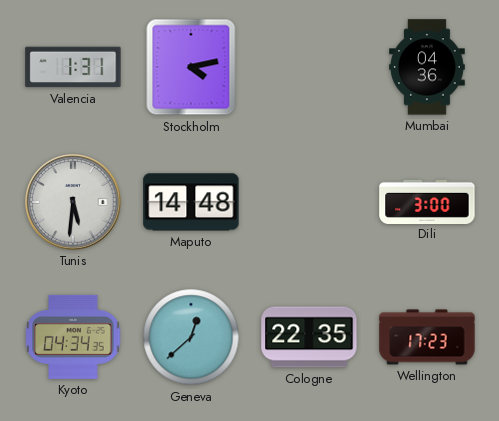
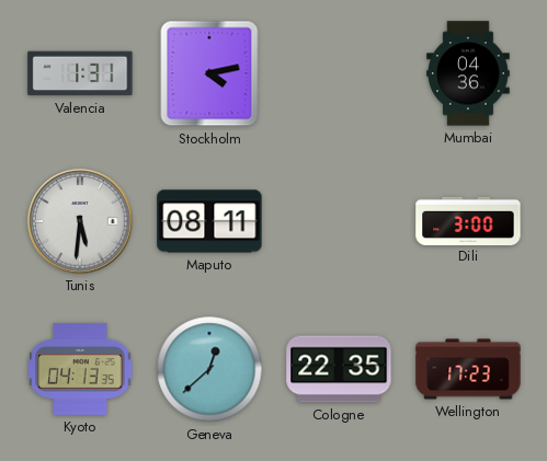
Maputo: 14:48 -> 08:11 (209, 221)
Kyoto: 04:34 -> 04:13 (80, 369)
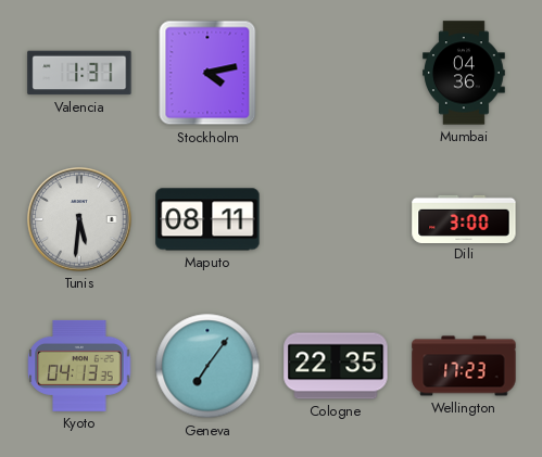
Geneva: 12:38 -> 7:06 (207, 366)
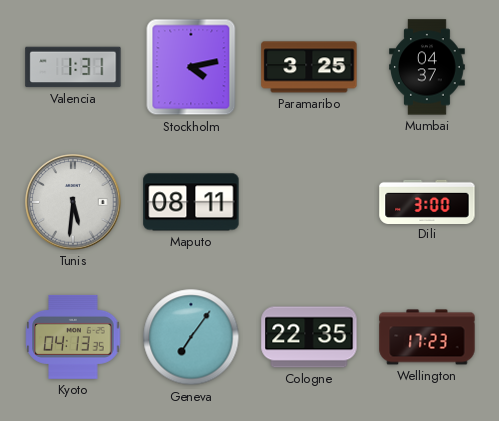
Paramaribo: none -> 3:25 (309, 67)
Mumbai: 04:36 -> 04:37 (428, 67)
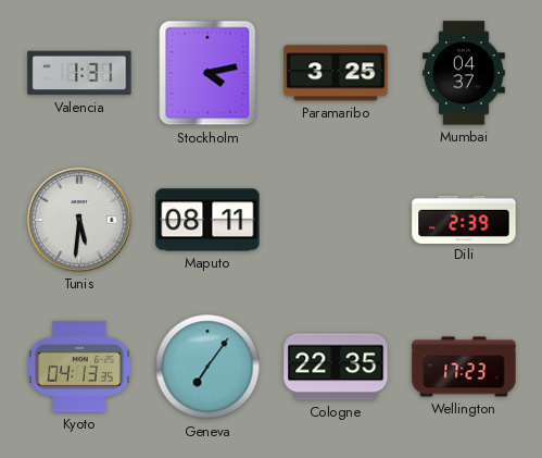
Dili: 3:00 -> 2:39 (464, 219)
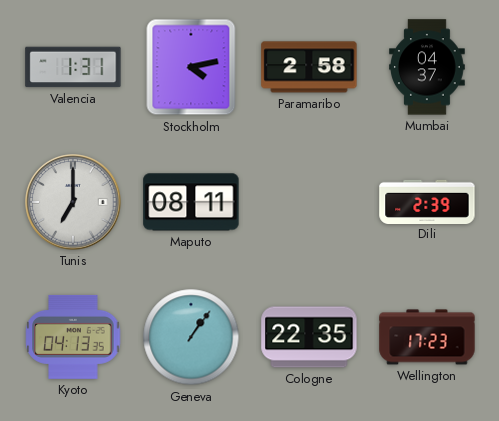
Paramaribo: 3:25 -> 2:58 (309, 67)
Tunis: 5:31 -> 7:00 (73, 202)
Geneva: 7:06 -> 1:06 (191, 337)
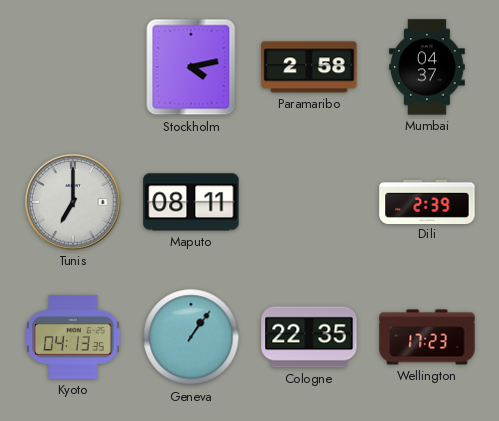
Valencia: 1:31 -> none (73, 67)
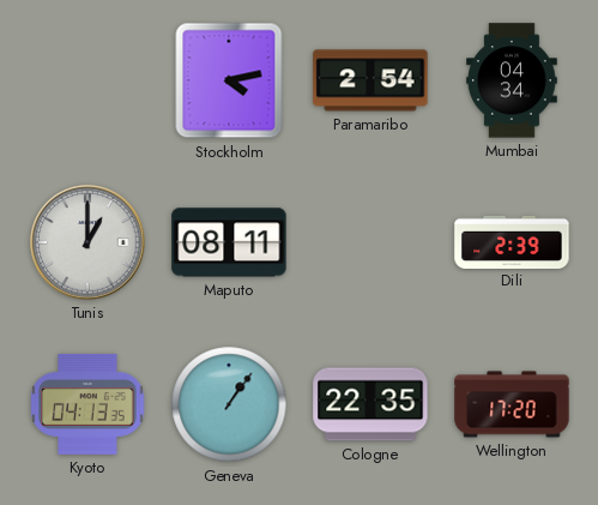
Paramaribo: 2:58 -> 2:54 (370, 80)
Mumbai: 04:37 -> 04:34 (513, 80)
Tunis: 7:00 -> 1:00 (87, 242)
Wellington: 17:23 -> 17:20 (512, 404)
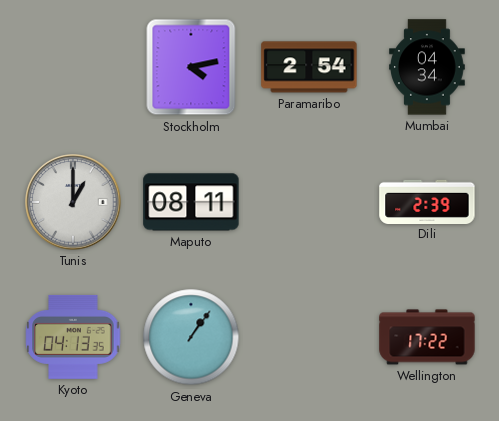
Cologne: 22:35 -> none (370, 404)
Wellington: 17:20 -> 17:22 (427, 337)
